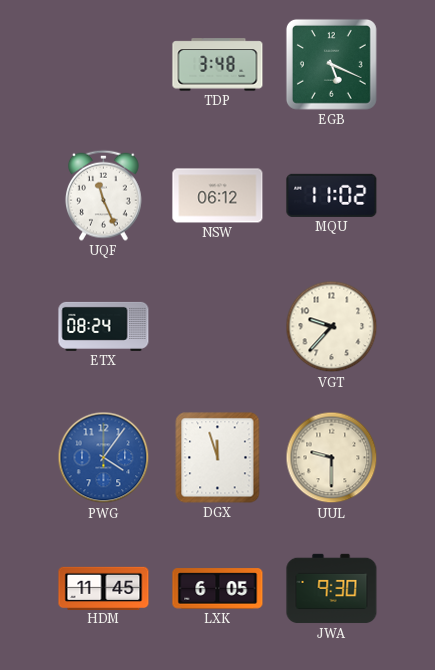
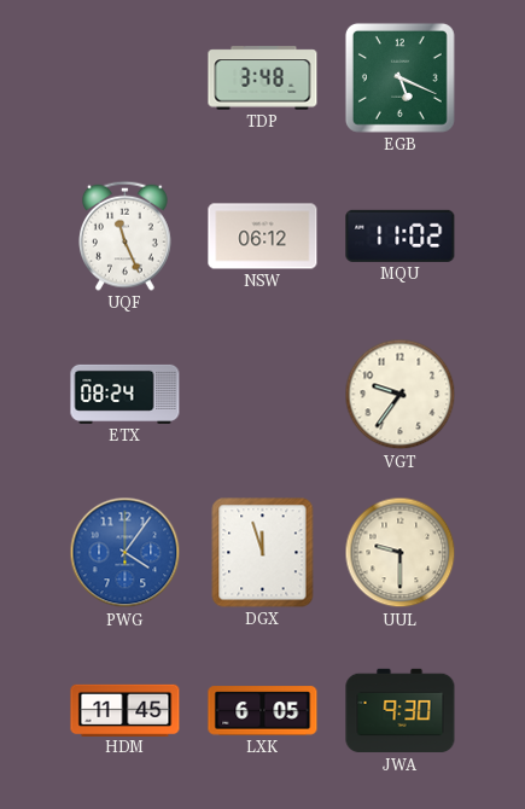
VGT: 9:37 -> 9:36 (401, 395)
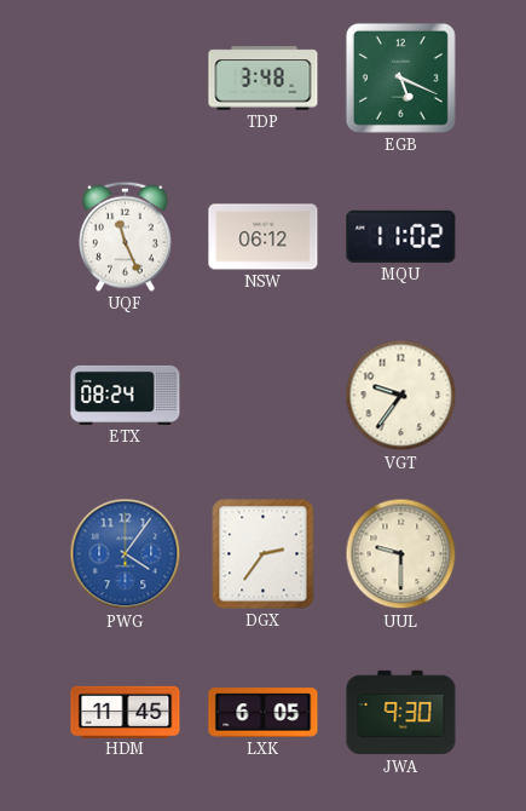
DGX: 11:57 -> 2:36 (264, 554)
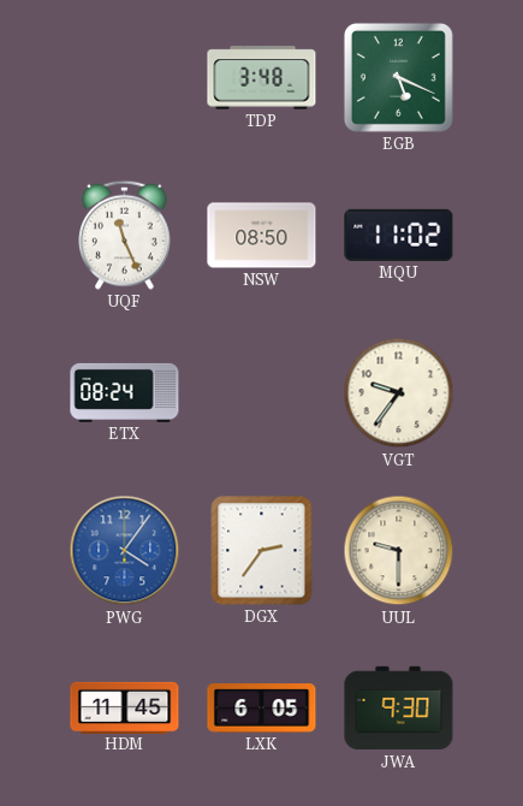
NSW: 06:12 -> 08:50 (262, 236)
